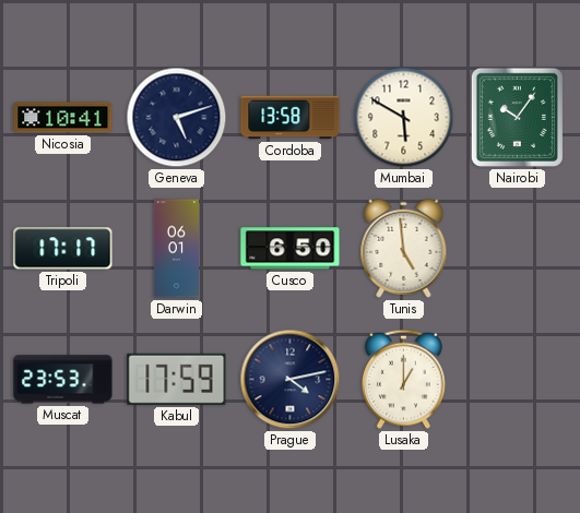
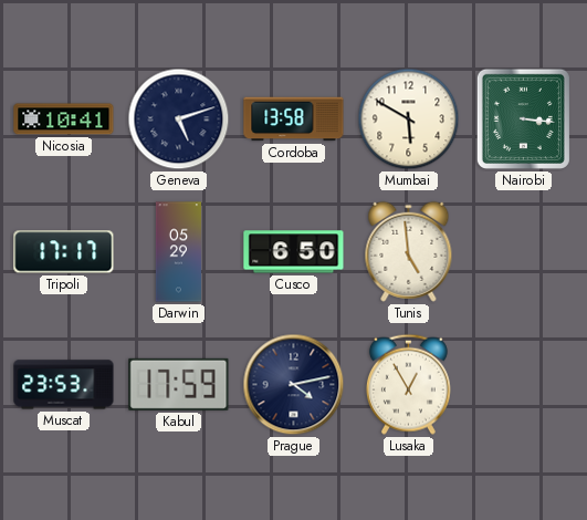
Nairobi: 10:06 -> 3:16 (523, 118)
Darwin: 06:01 -> 05:29 (178, 252)
Lusaka: 1:00 -> 12:55 (408, 384)
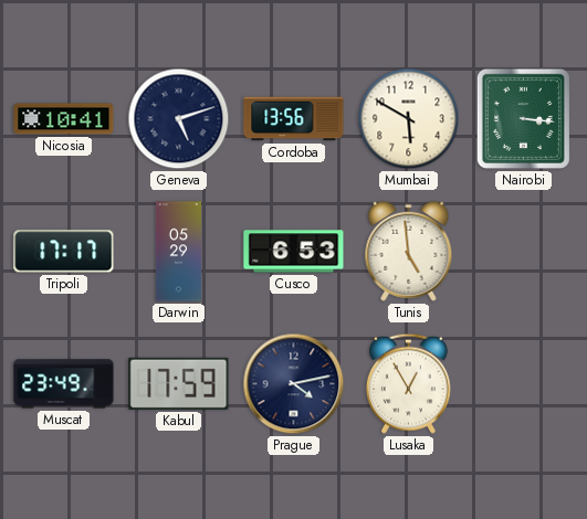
Cordoba: 13:58 -> 13:56 (294, 119)
Cusco: 6:50 -> 6:53 (294, 252)
Muscat: 23:53 -> 23:49 (64, 384)
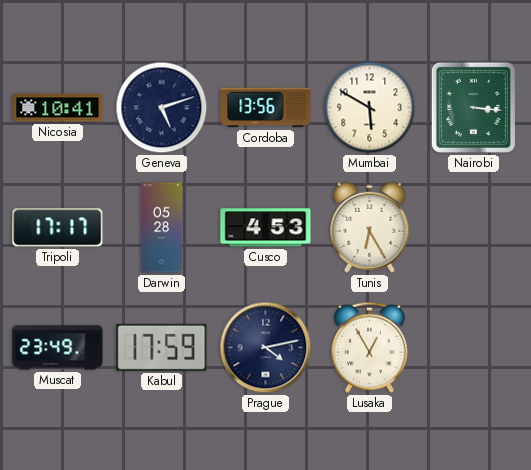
Darwin: 05:29 -> 05:28 (161, 228)
Cusco: 6:53 -> 4:53 (266, 228)
Tunis: 4:59 -> 6:25 (370, 227)
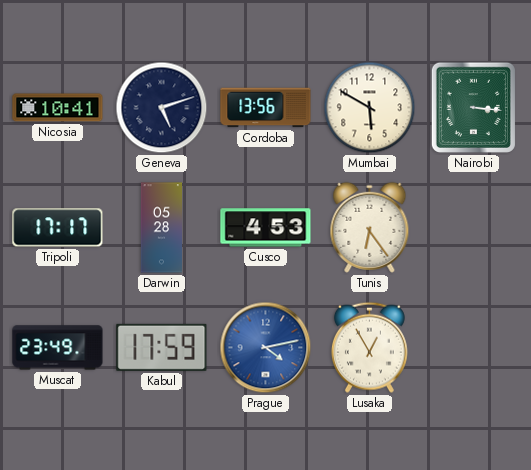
Tunis: 6:25 -> 6:24 (370, 227)
Prague dial: navy -> blue (266, 348)
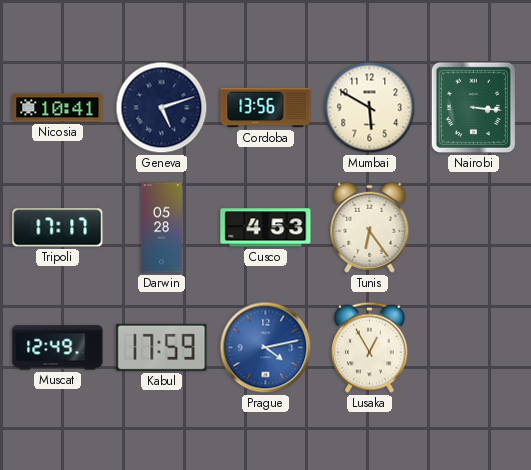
Muscat: 23:49 -> 12:49 (58, 348)
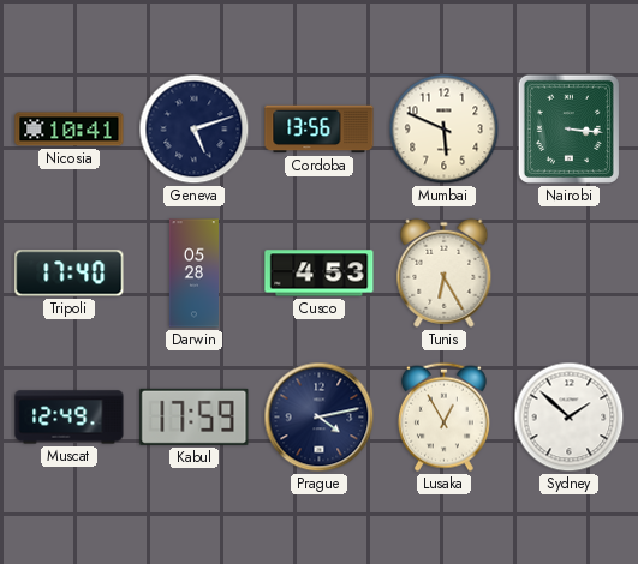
Mumbai: 5:50 -> 5:49 (445, 130)
Tripoli: 17:17 -> 17:40 (70, 274)
Tunis: 6:24 -> 6:25 (445, 272)
Prague dial: blue -> navy (320, 418)
Sydney: none -> 1:52 (570, 418)
